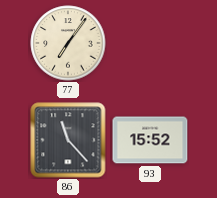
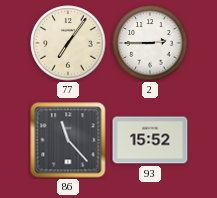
2: none -> 2:45 (150, 43)
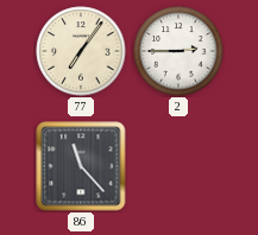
93: 15:52 -> none (150, 140)
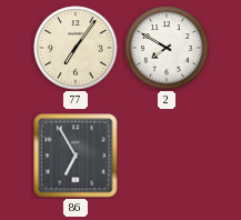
2: 2:45 -> 7:50 (167, 48)
86: 11:23 -> 6:55 (76, 156)
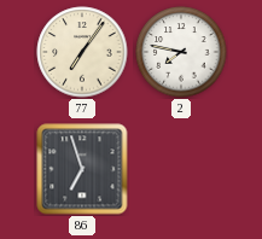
2: 7:50 -> 7:47 (181, 52)
86: 6:55 -> 6:57 (82, 169)
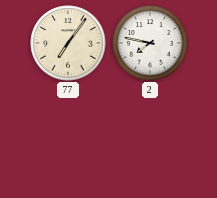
86: 6:57 -> none (82, 169)
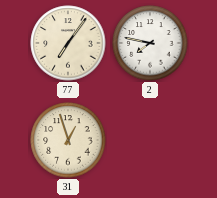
31: none -> 12:57 (68, 140)
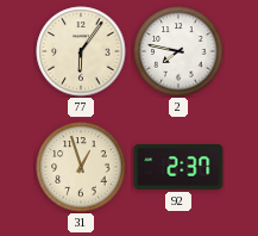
77: 7:06 -> 6:06 (81, 51)
92: none -> 2:37 (178, 168)
